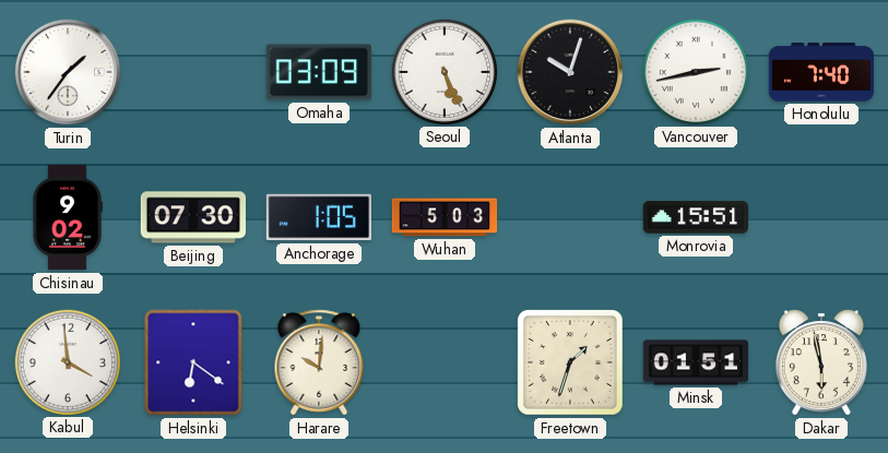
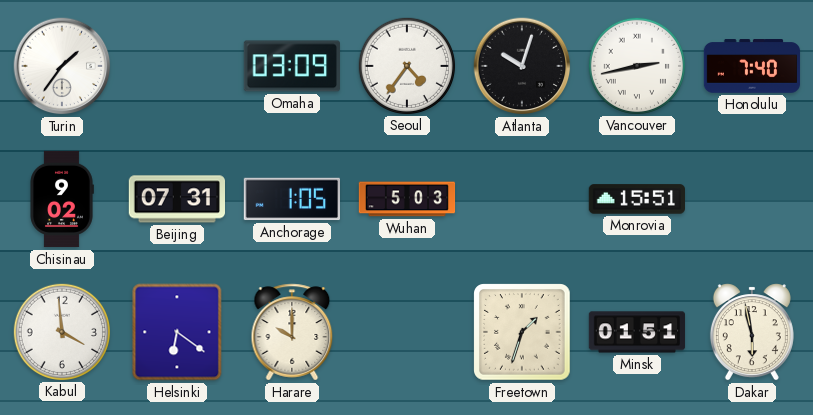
Seoul: 5:26 -> 4:36 (406, 65)
Beijing: 07:30 -> 07:31 (176, 199)
Harare: 10:01 -> 10:00 (292, 332)
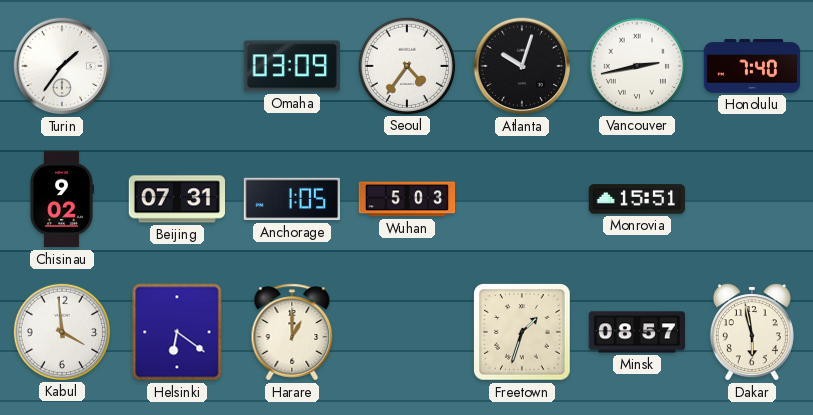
Harare: 10:00 -> 1:00 (292, 332)
Minsk: 01:51 -> 08:57 (637, 332)
